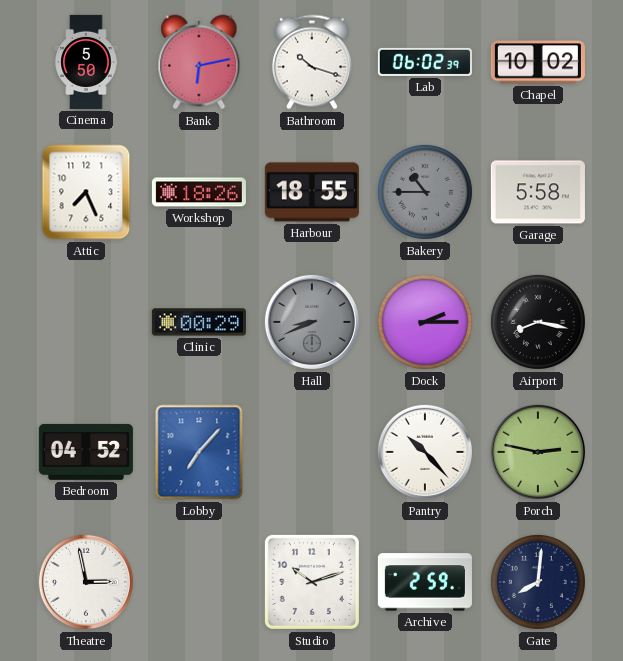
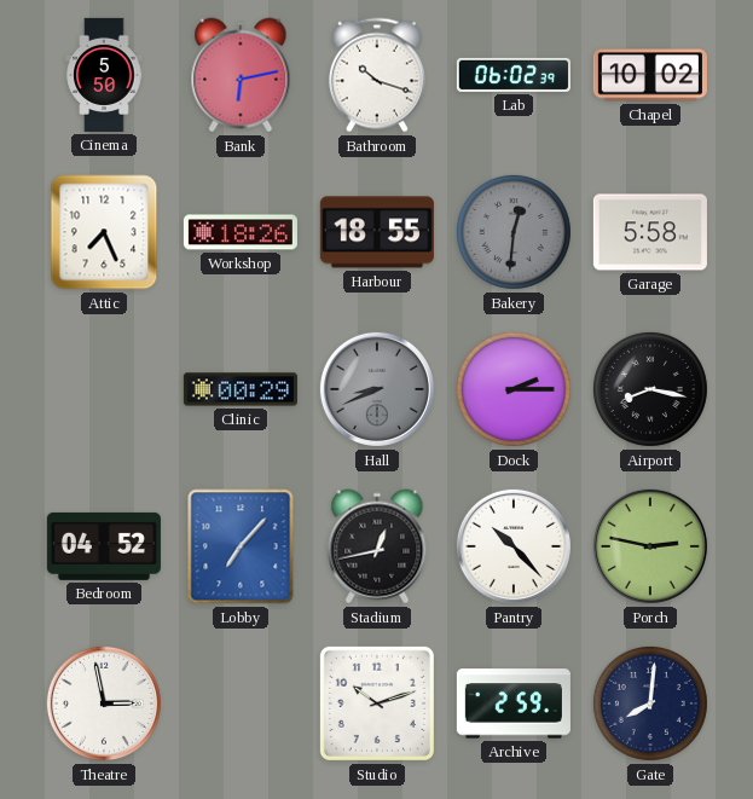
Bakery: 10:45 -> 12:31 (514, 232)
Stadium: none -> 12:43 (377, 546)
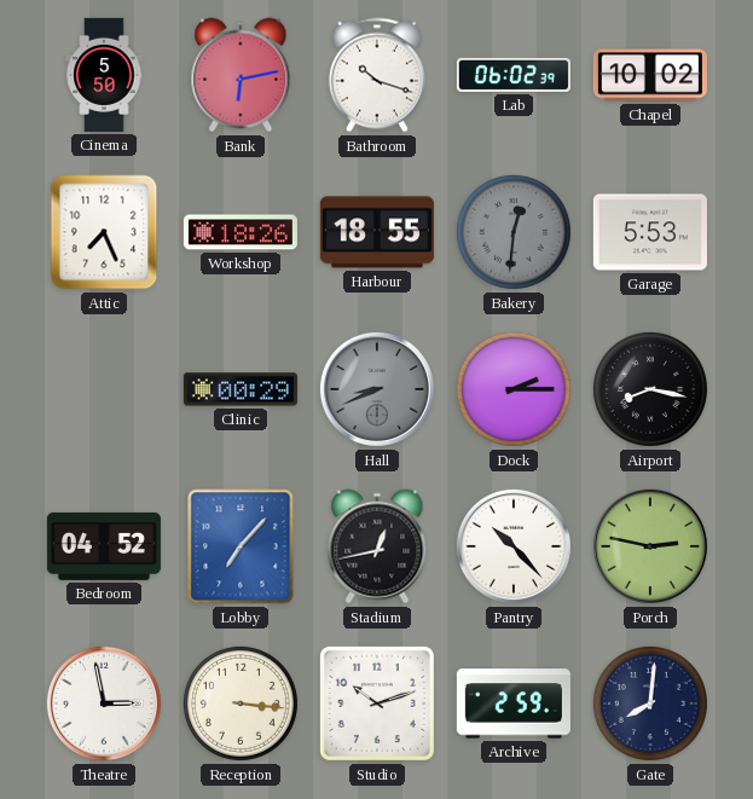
Garage: 5:58 -> 5:53 (650, 232)
Reception: none -> 3:16 (241, 704)
